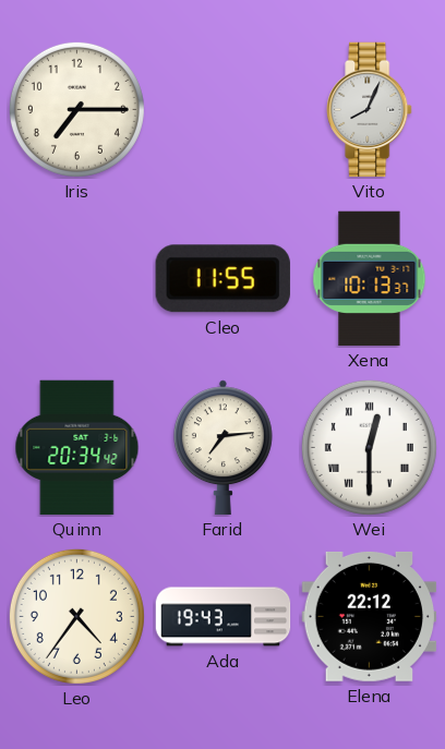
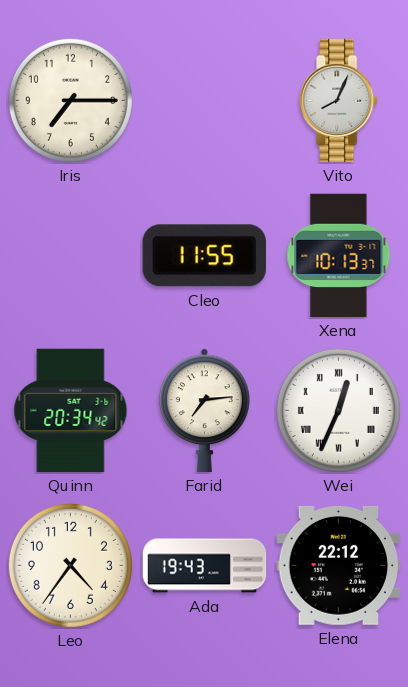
Wei: 12:30 -> 12:34 (338, 410)
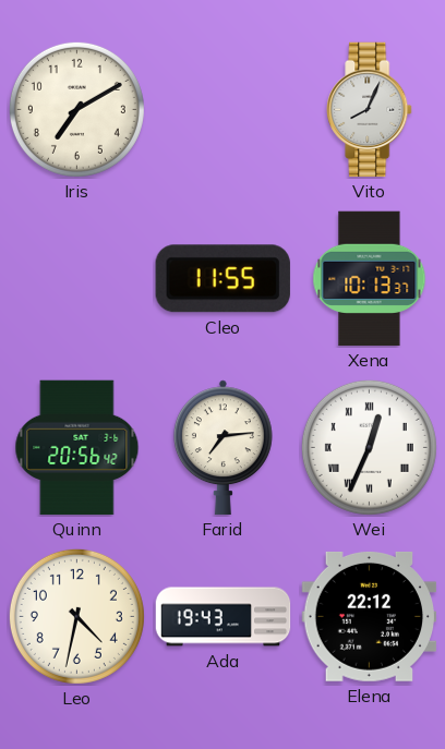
Iris: 7:15 -> 7:10 (76, 109)
Quinn: 20:34 -> 20:56 (77, 448)
Leo: 4:36 -> 4:32 (76, 616)
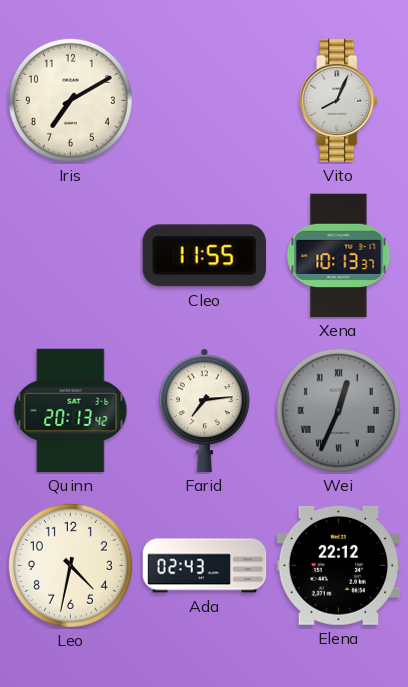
Quinn: 20:56 -> 20:13 (71, 411)
Wei dial: white -> grey (338, 410)
Ada: 19:43 -> 02:43 (205, 566)
